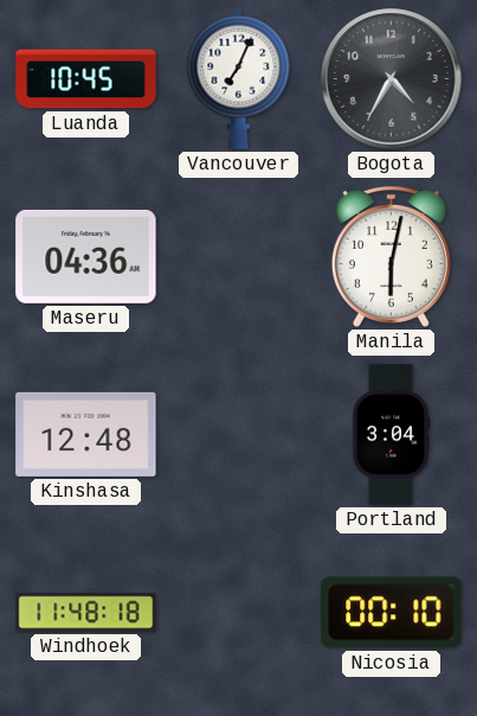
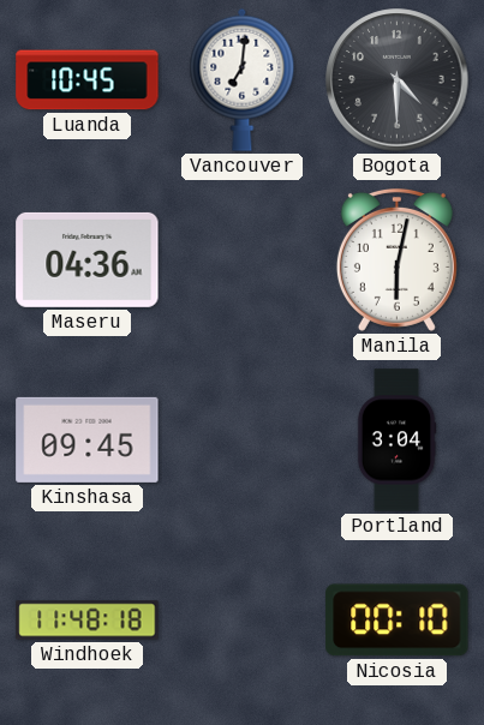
Vancouver: 7:04 -> 7:01 (243, 79)
Bogota: 4:35 -> 4:30 (398, 80)
Kinshasa: 12:48 -> 09:45 (88, 439)
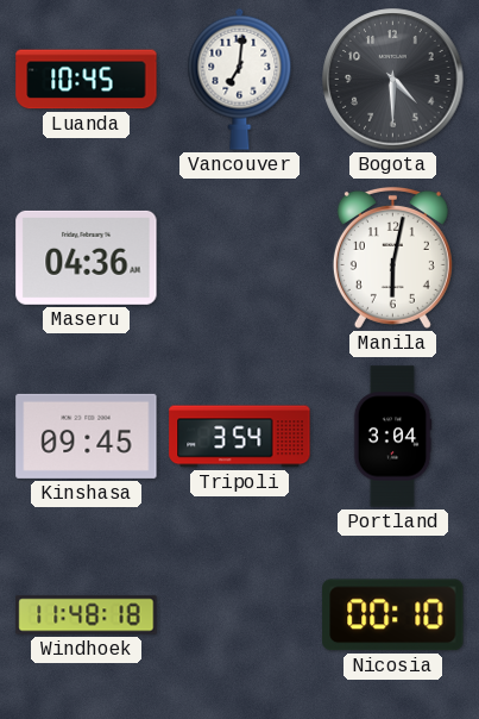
Tripoli: none -> 3:54 (240, 437)
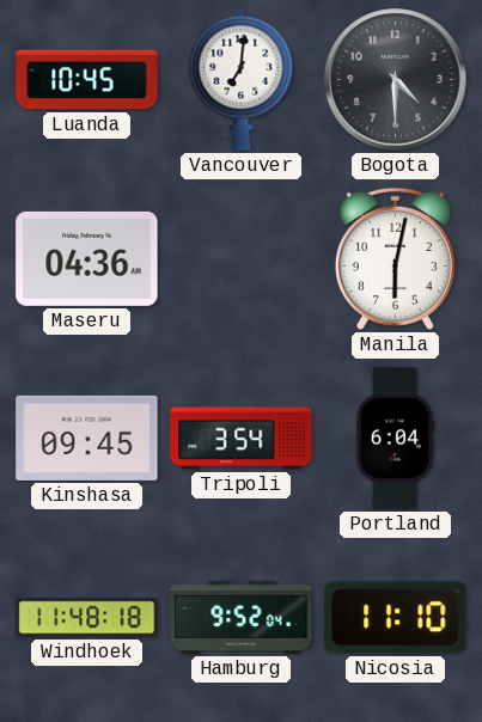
Portland: 3:04 -> 6:04 (395, 439)
Hamburg: none -> 9:52 (242, 617)
Nicosia: 00:10 -> 11:10 (396, 618)
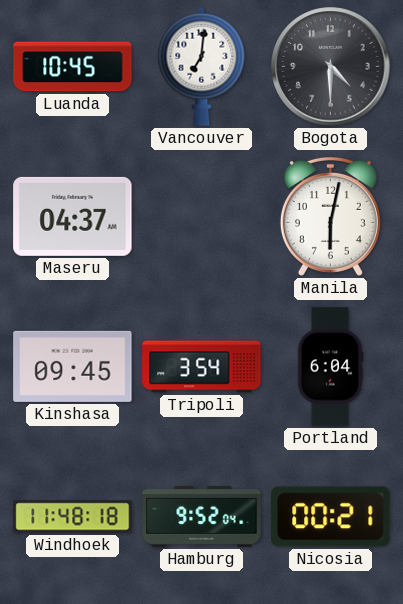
Maseru: 04:36 -> 04:37 (73, 216)
Nicosia: 11:10 -> 00:21 (331, 517)
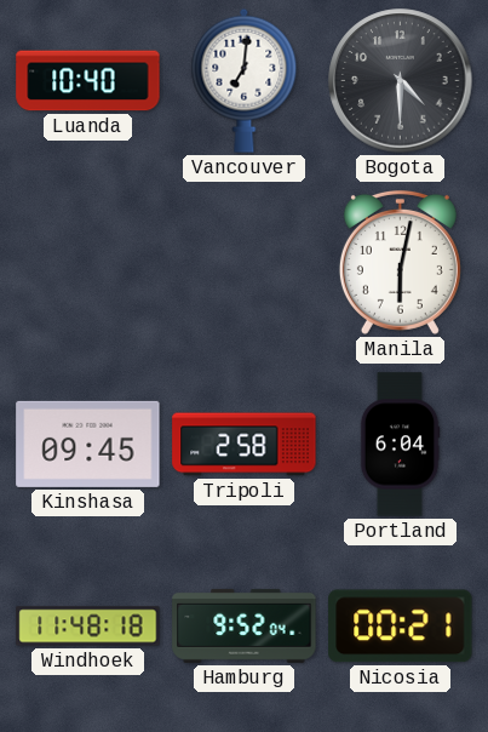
Luanda: 10:45 -> 10:40 (88, 81)
Maseru: 04:37 -> none (73, 216)
Tripoli: 3:54 -> 2:58 (245, 445)
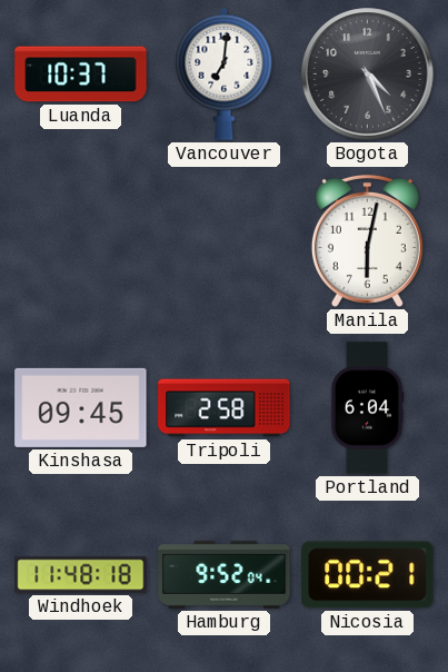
Luanda: 10:40 -> 10:37 (81, 75)
Bogota: 4:30 -> 4:26 (368, 75)
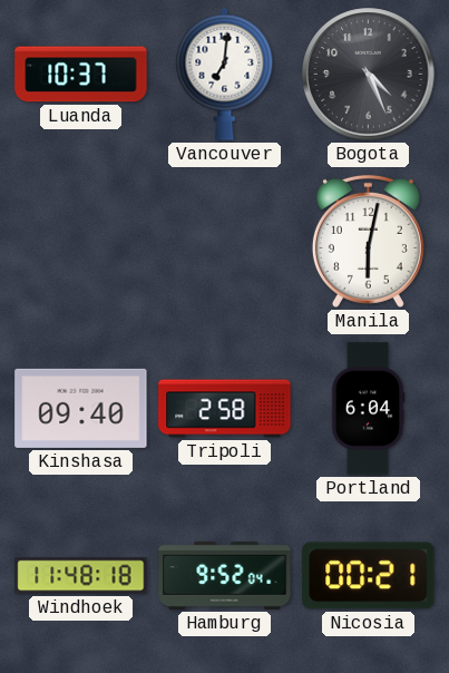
Kinshasa: 09:45 -> 09:40 (81, 408)
